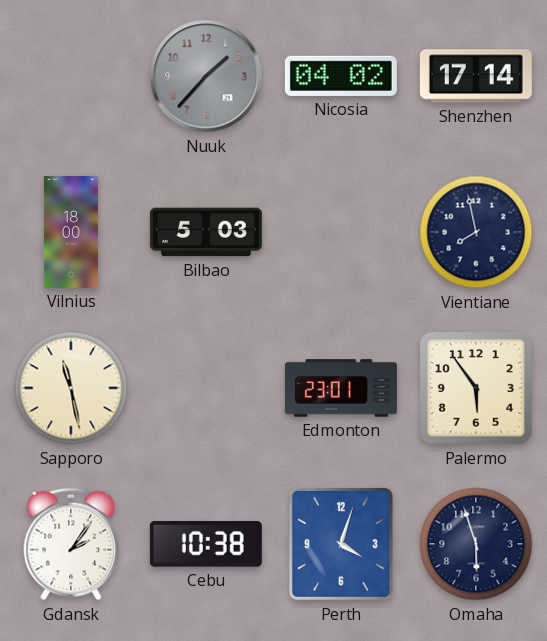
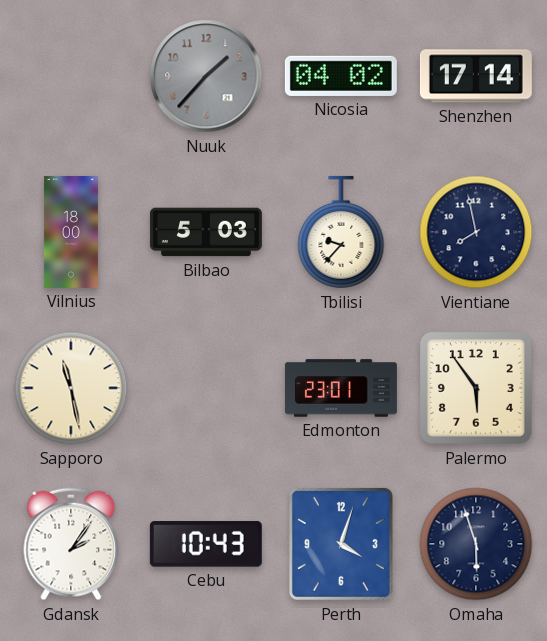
Tbilisi: none -> 9:37 (341, 232)
Cebu: 10:38 -> 10:43 (206, 544)
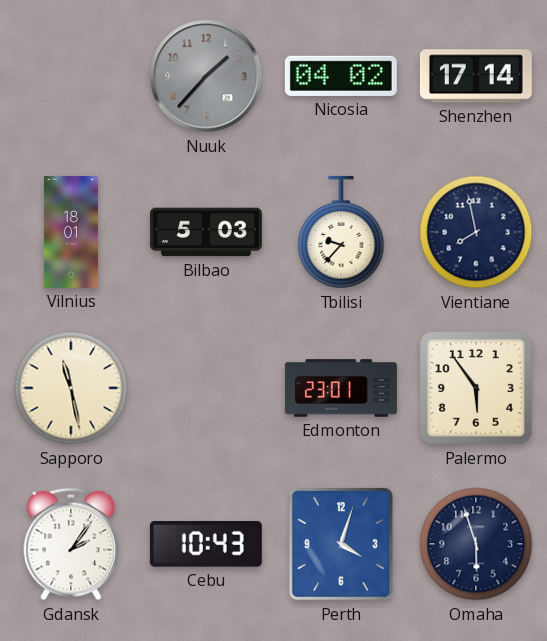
Vilnius: 18:00 -> 18:01 (71, 232)
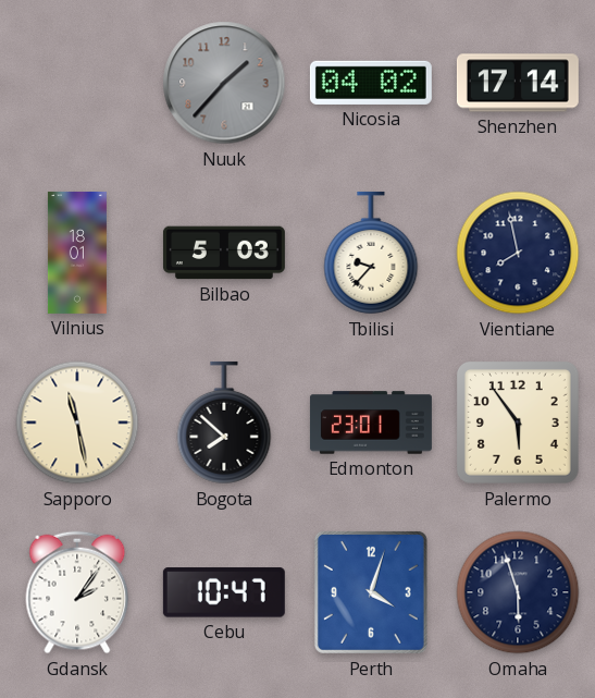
Bogota: none -> 7:52 (224, 423)
Cebu: 10:43 -> 10:47 (224, 592)
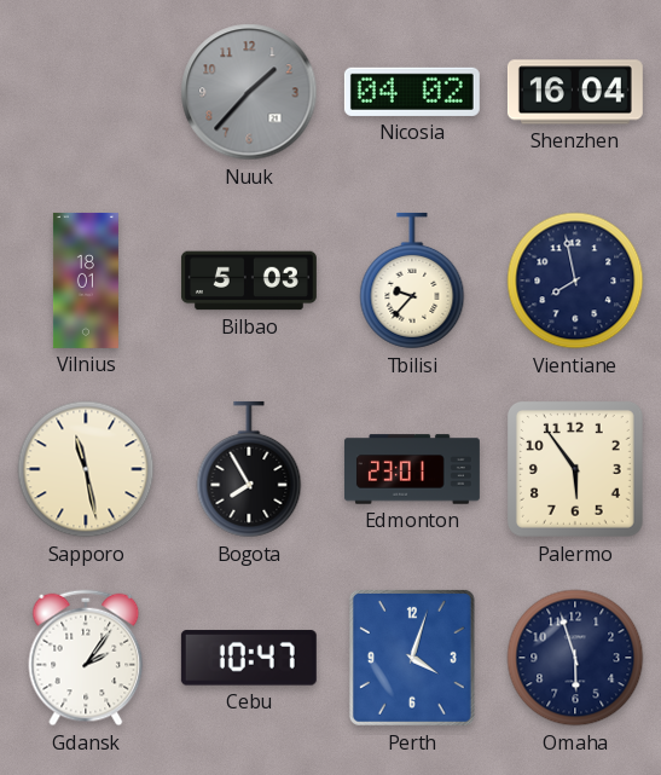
Shenzhen: 17:14 -> 16:04 (575, 92)
Bogota: 7:52 -> 7:55 (249, 469)
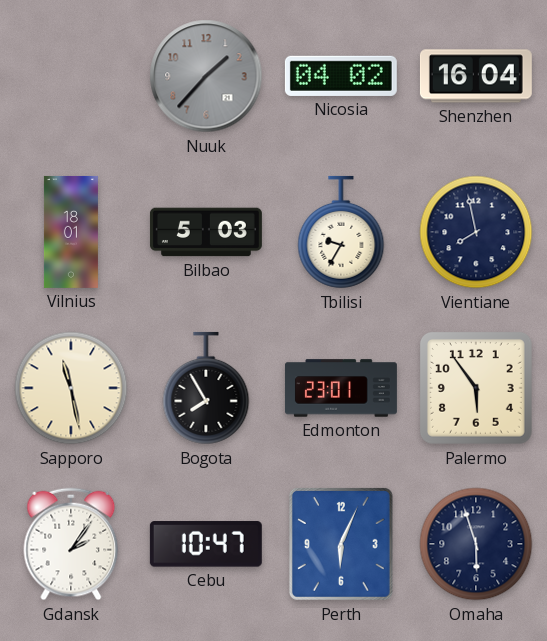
Tbilisi: 9:37 -> 9:35 (341, 232)
Perth: 4:03 -> 6:04 (341, 544)
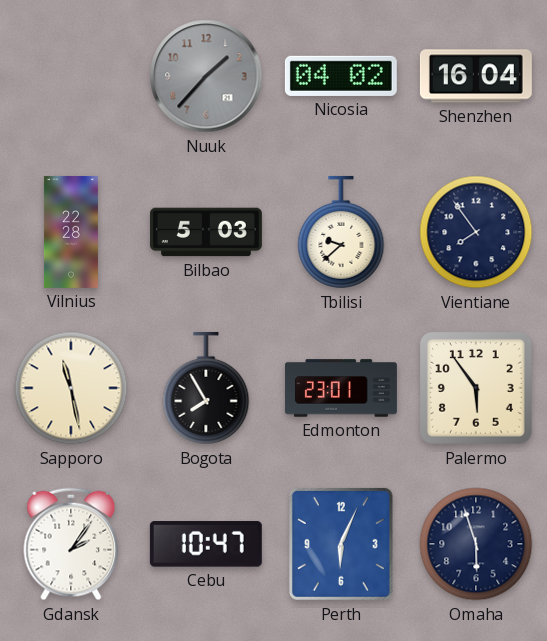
Vilnius: 18:01 -> 22:28 (71, 232)
Tbilisi: 9:35 -> 9:38 (341, 232)
Vientiane: 7:58 -> 7:54 (476, 232)
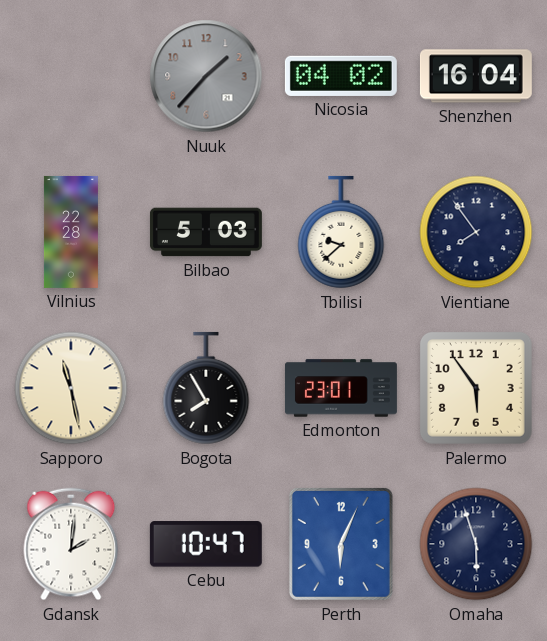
Gdansk: 2:06 -> 2:01 (71, 544)
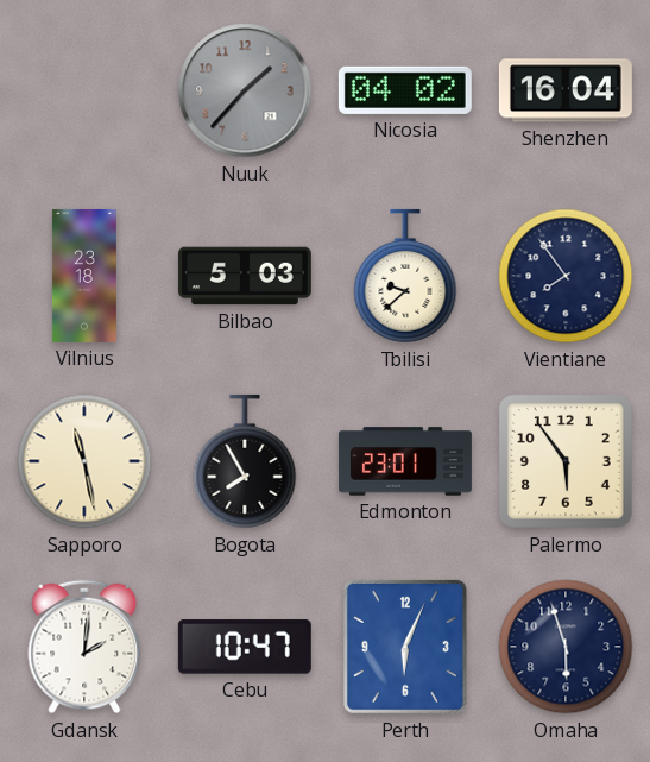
Vilnius: 22:28 -> 23:18 (84, 276)
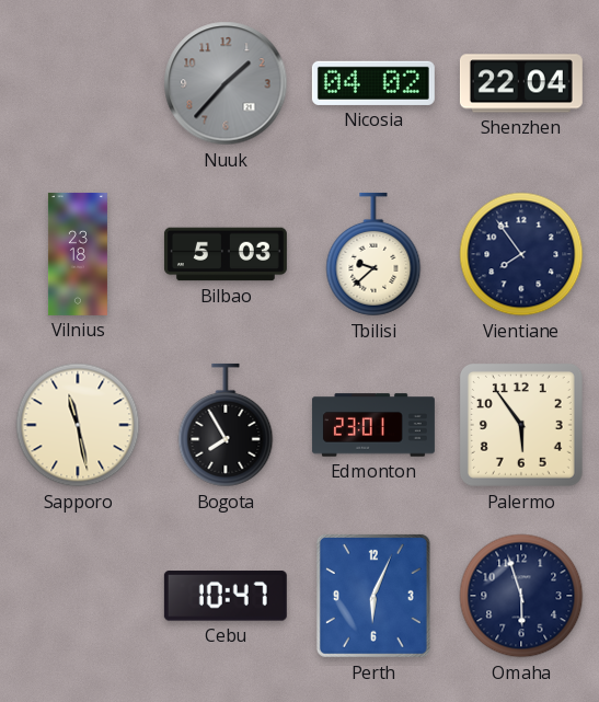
Shenzhen: 16:04 -> 22:04 (521, 83)
Gdansk: 2:01 -> none (84, 647)
